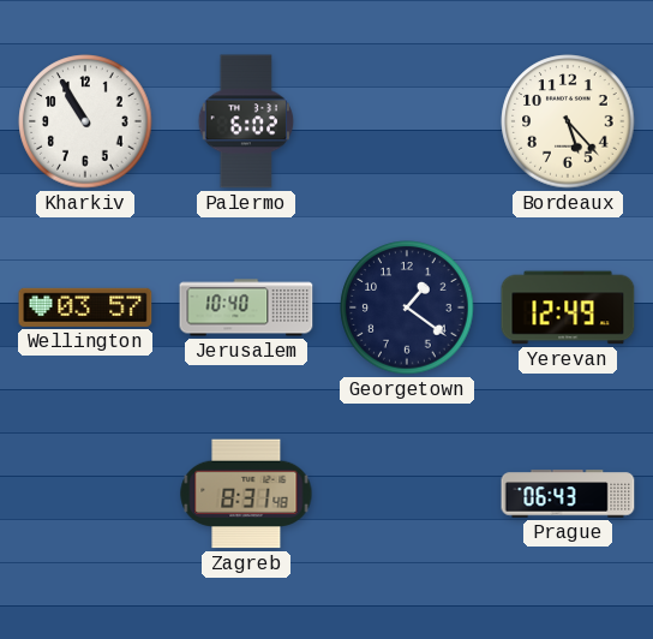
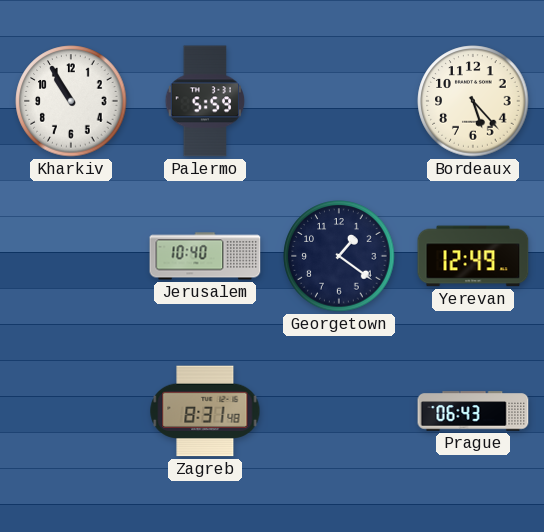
Palermo: 6:02 -> 5:59 (205, 101)
Wellington: 03:57 -> none (85, 307)
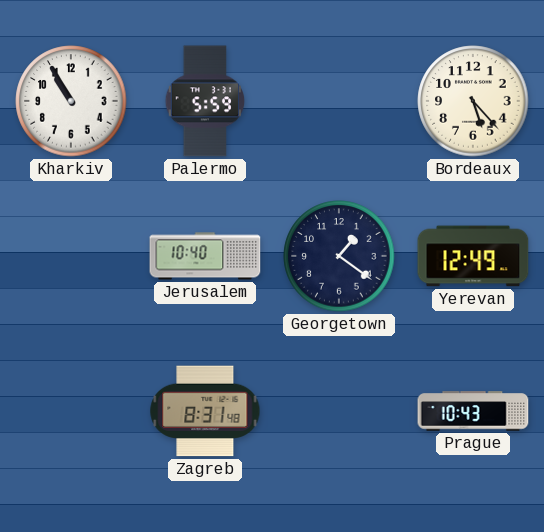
Prague: 06:43 -> 10:43 (473, 411)
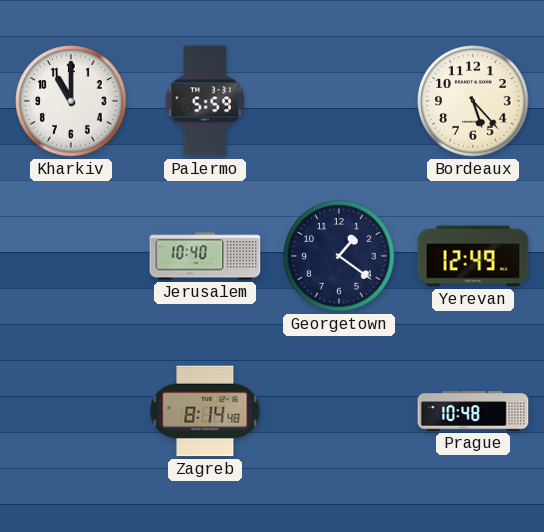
Kharkiv: 10:55 -> 11:00 (71, 101)
Zagreb: 8:31 -> 8:14 (205, 411)
Prague: 10:43 -> 10:48 (473, 411)
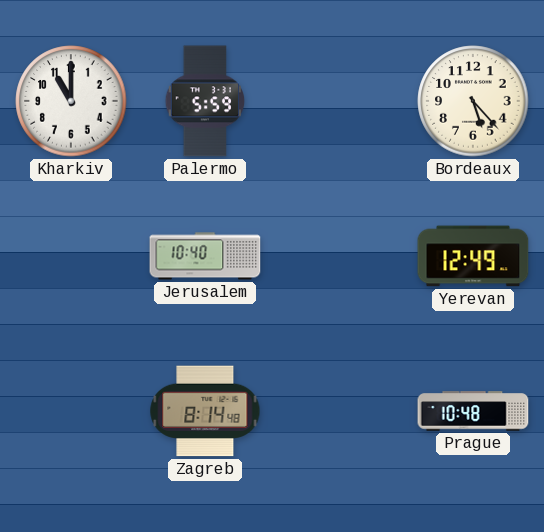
Georgetown: 1:21 -> none (339, 256)
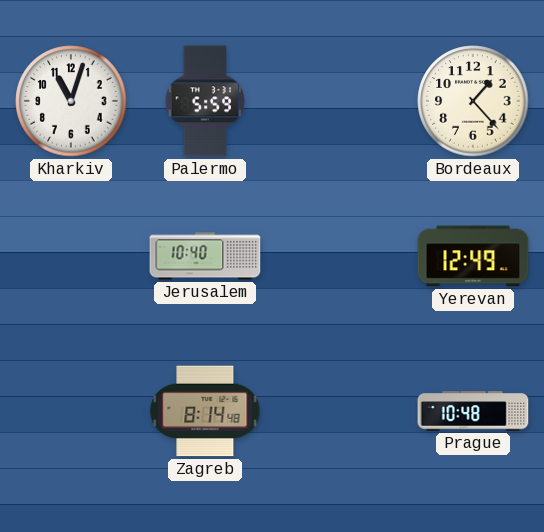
Kharkiv: 11:00 -> 11:03 (71, 101)
Bordeaux: 5:23 -> 1:23 (473, 101)
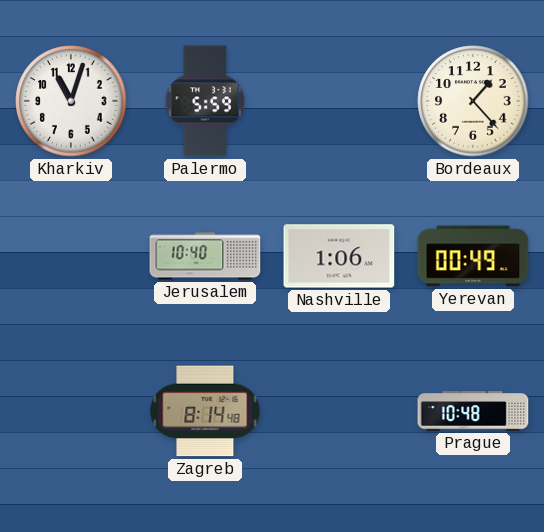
Nashville: none -> 1:06 (339, 256)
Yerevan: 12:49 -> 00:49 (473, 256)
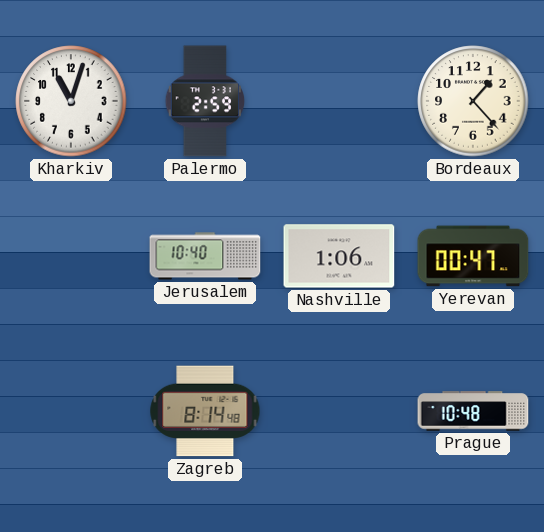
Palermo: 5:59 -> 2:59 (205, 101)
Yerevan: 00:49 -> 00:47 (473, 256)
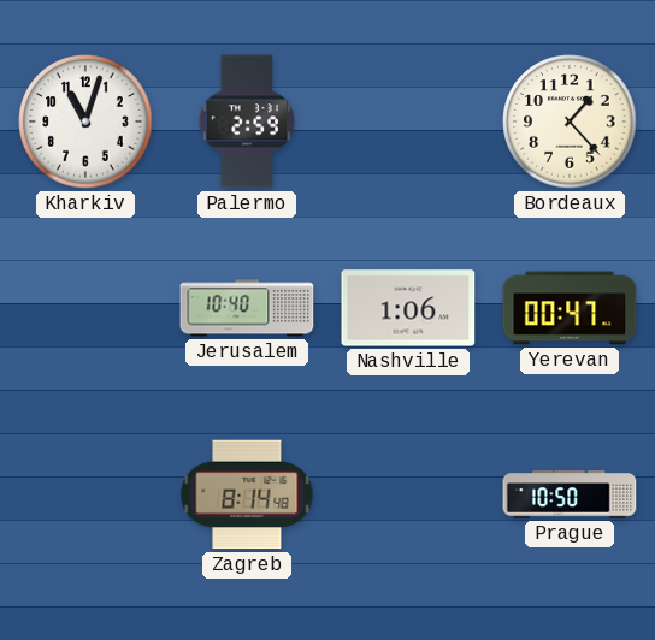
Prague: 10:48 -> 10:50 (570, 494)
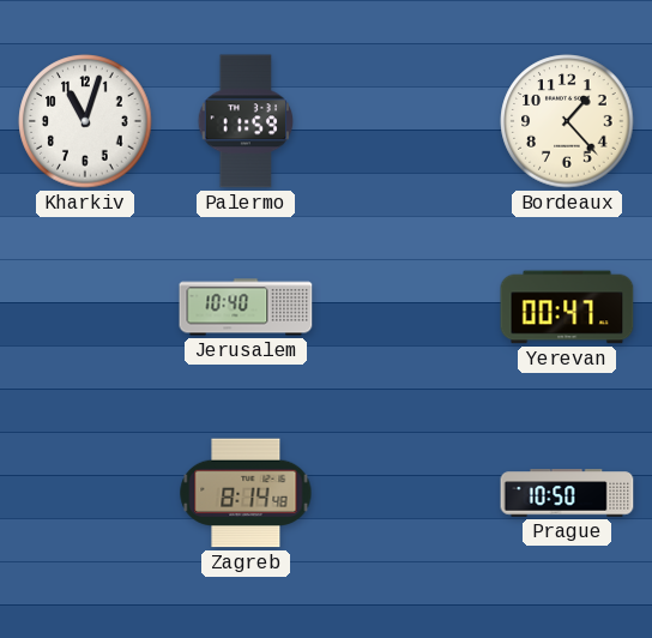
Palermo: 2:59 -> 11:59 (246, 121)
Nashville: 1:06 -> none (408, 308)
